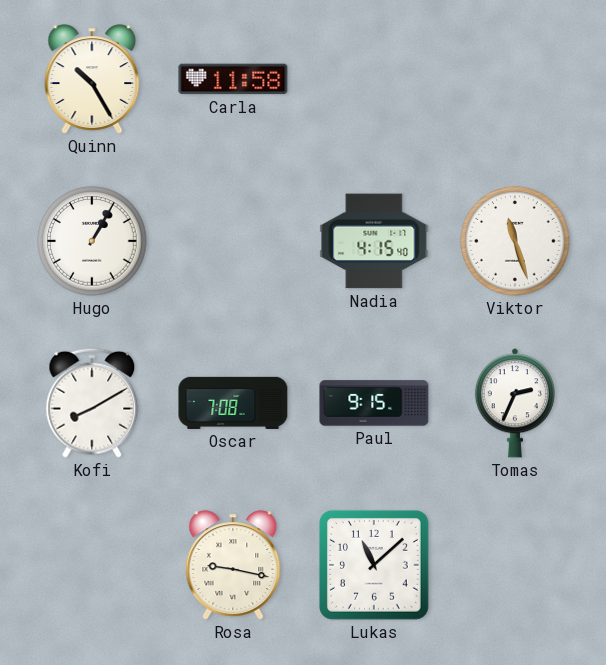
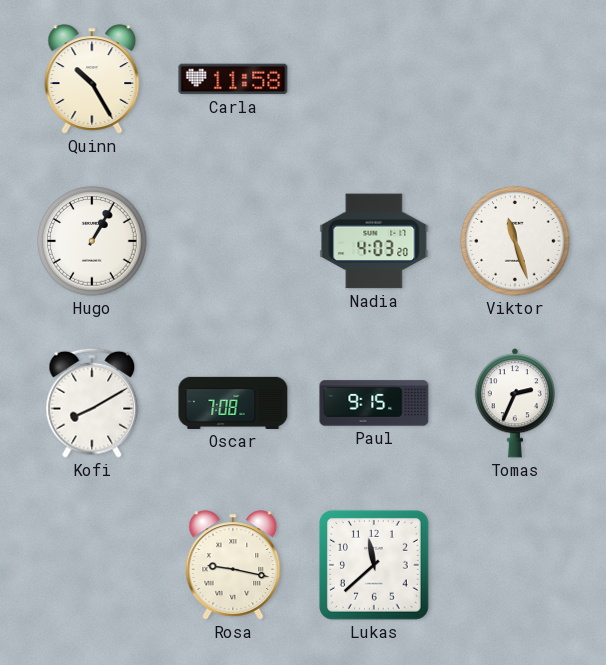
Nadia: 4:15 -> 4:03 (374, 241)
Lukas: 11:08 -> 11:38 (374, 565)
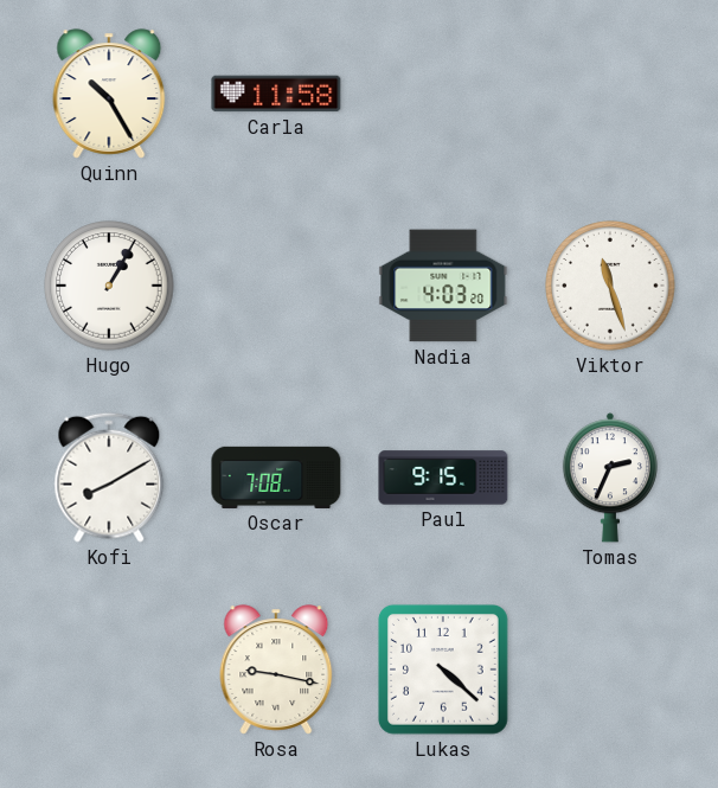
Lukas: 11:38 -> 4:22 (443, 670)
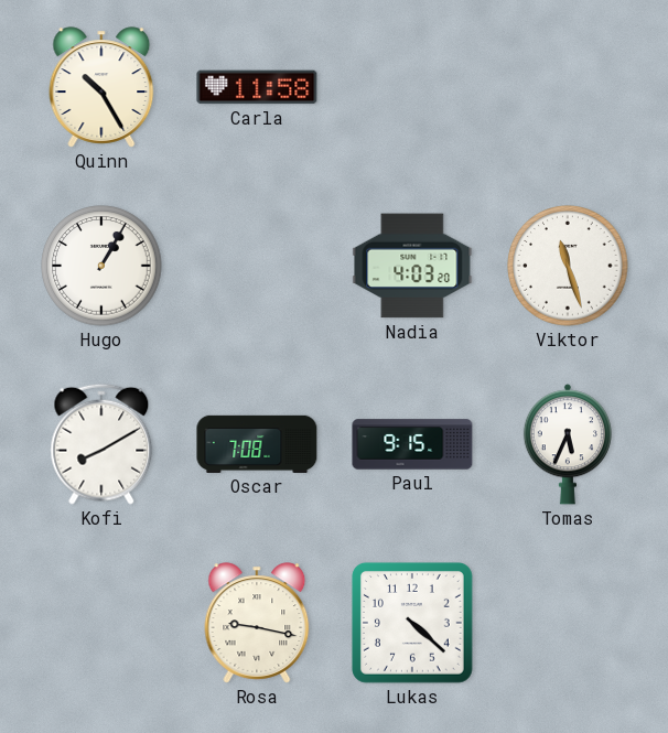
Tomas: 2:34 -> 5:34 (568, 444)
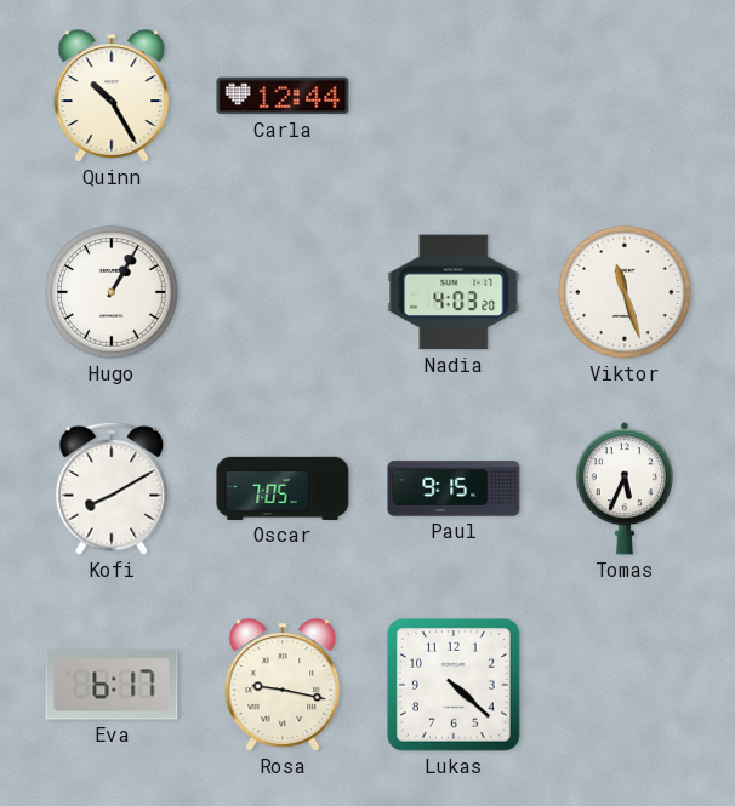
Carla: 11:58 -> 12:44 (283, 96)
Oscar: 7:08 -> 7:05 (283, 488)
Eva: none -> 6:17 (112, 685)
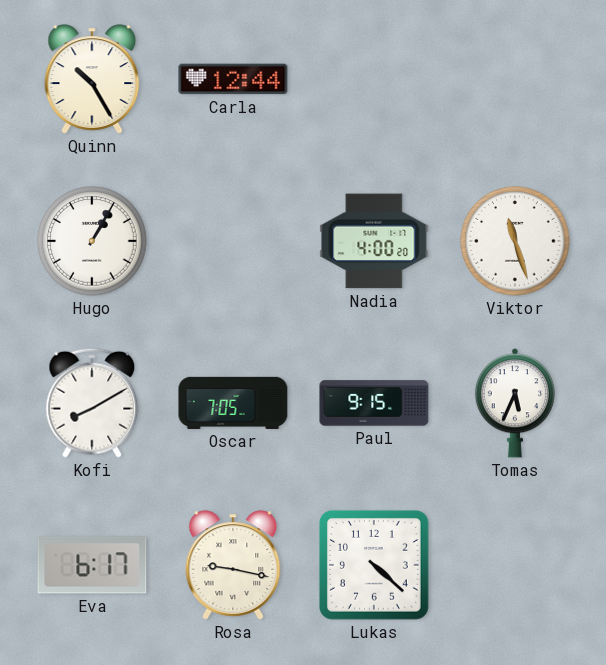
Nadia: 4:03 -> 4:00 (374, 241)
